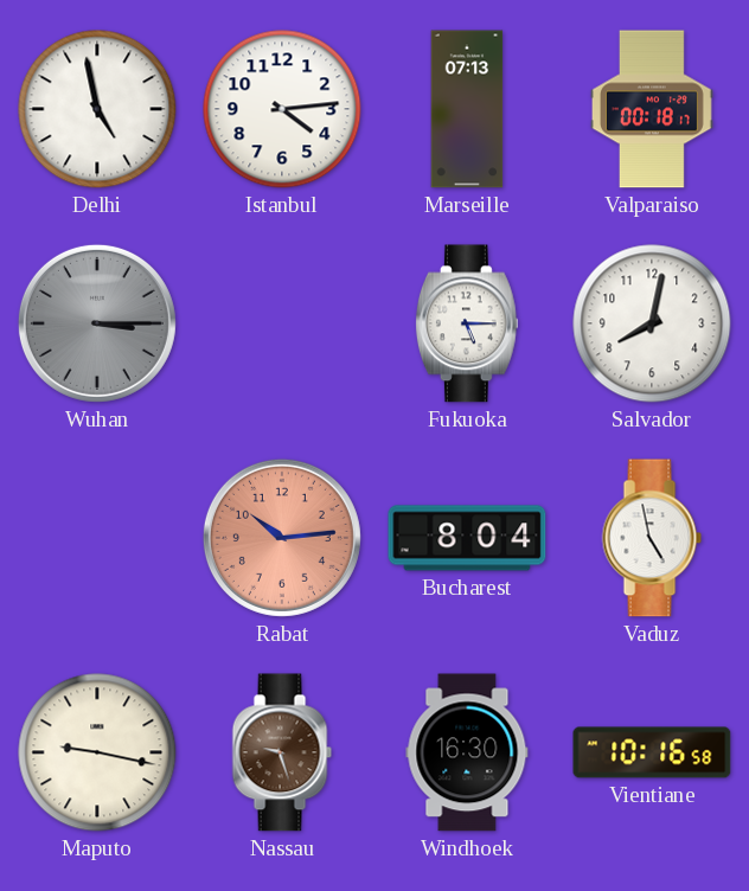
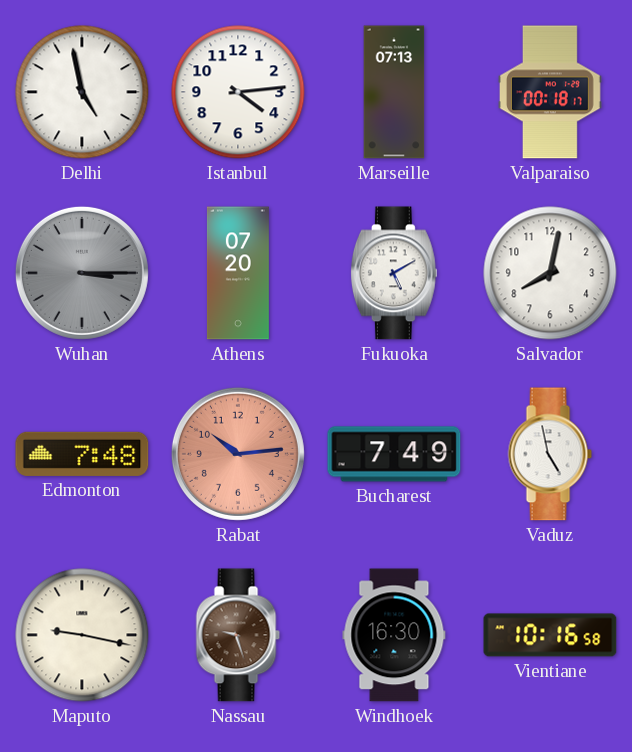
Athens: none -> 07:20 (238, 273)
Fukuoka: 5:15 -> 5:10 (394, 273)
Edmonton: none -> 7:48 (82, 454)
Bucharest: 8:04 -> 7:49 (394, 454)
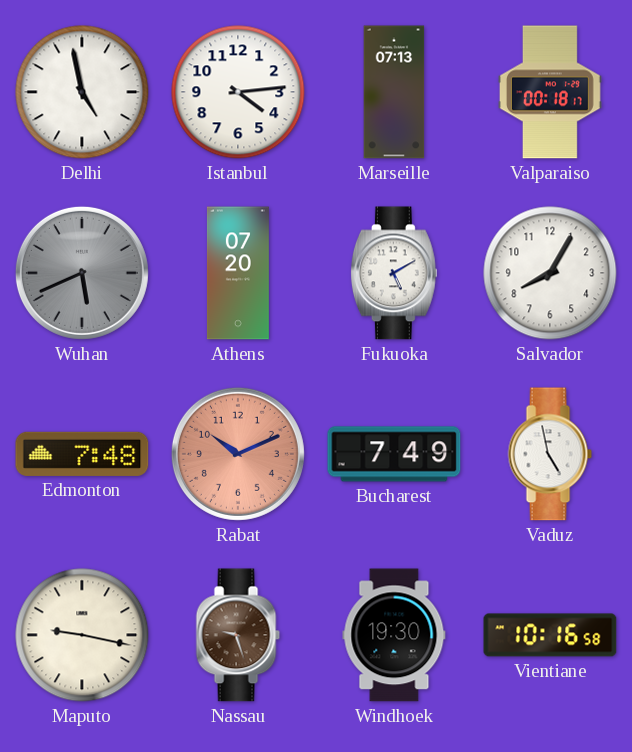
Wuhan: 3:15 -> 5:41 (82, 273)
Salvador: 8:02 -> 8:05 (550, 273)
Rabat: 10:14 -> 10:11 (238, 454)
Windhoek: 16:30 -> 19:30 (394, 635)
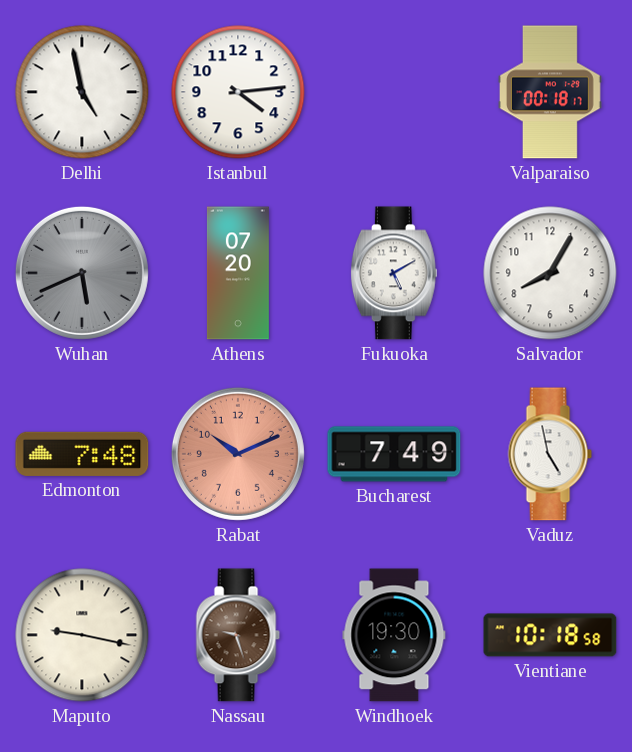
Marseille: 07:13 -> none (394, 92)
Vientiane: 10:16 -> 10:18 (550, 635)
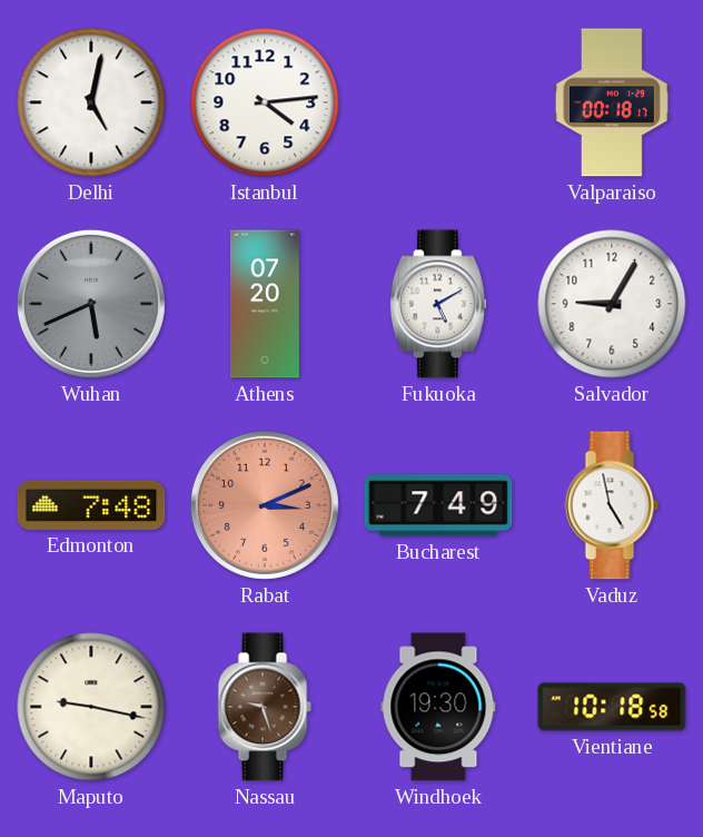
Delhi: 4:58 -> 5:02 (91, 102)
Salvador: 8:05 -> 9:05 (612, 304)
Rabat: 10:11 -> 3:11 (265, 505)
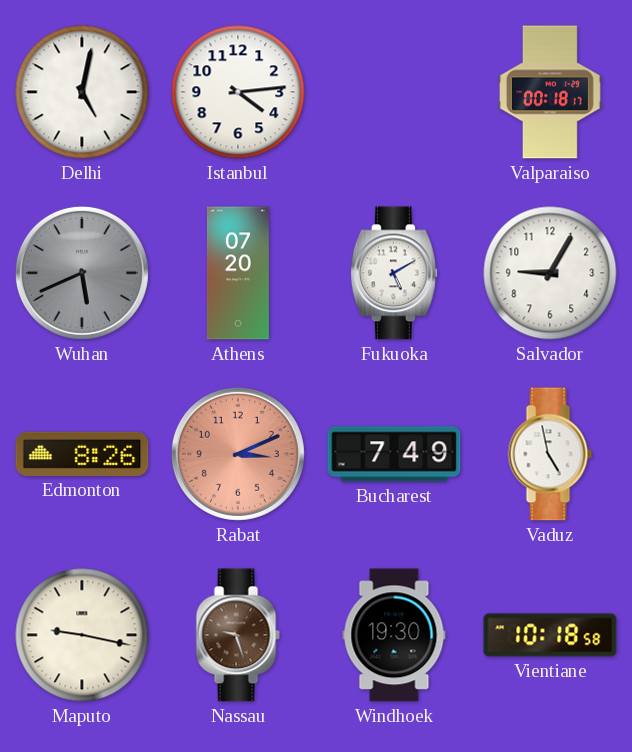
Edmonton: 7:48 -> 8:26 (82, 454)
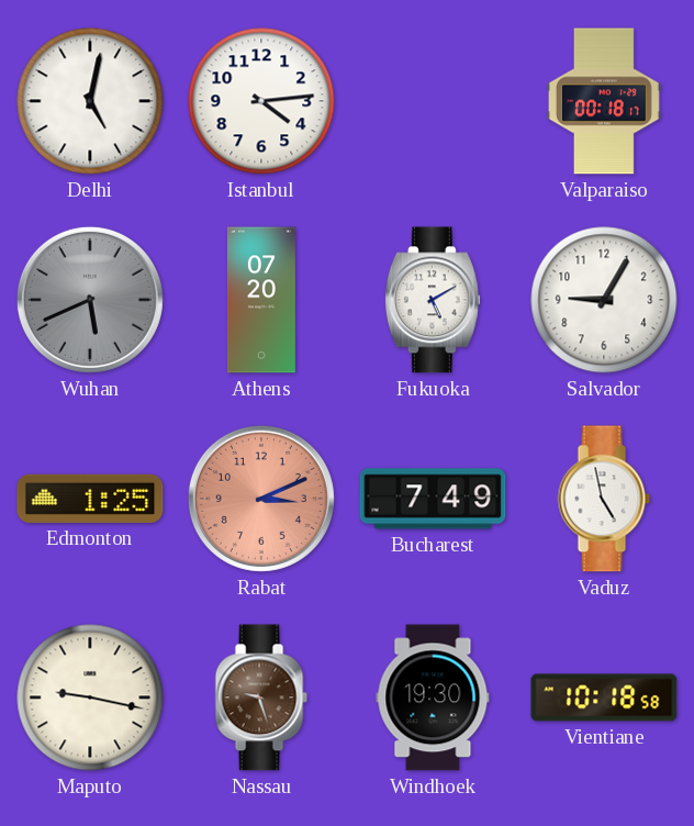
Edmonton: 8:26 -> 1:25 (90, 499)
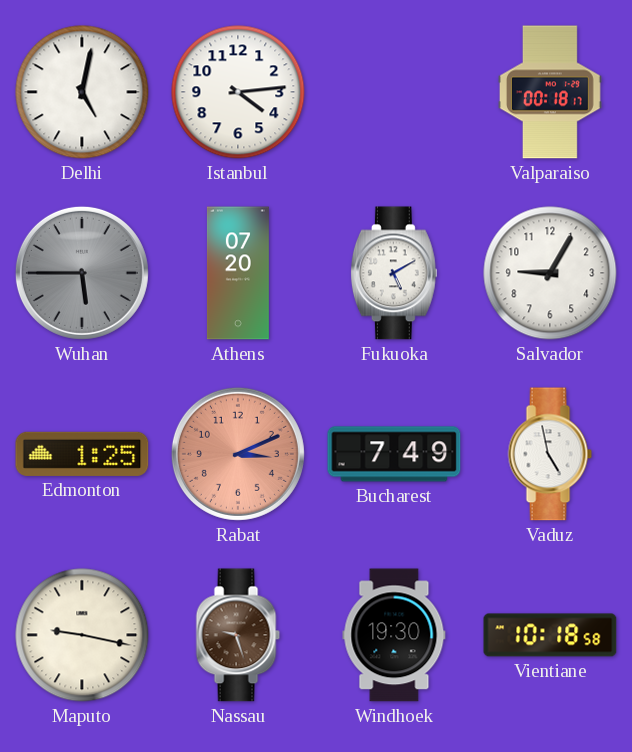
Wuhan: 5:41 -> 5:45 (82, 273)
